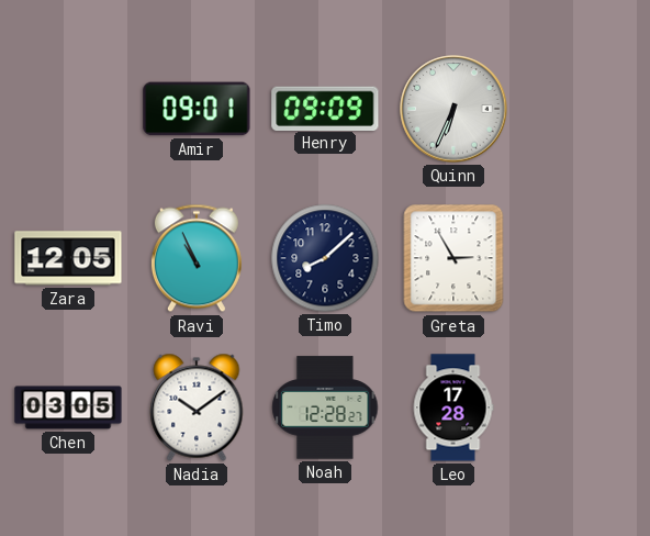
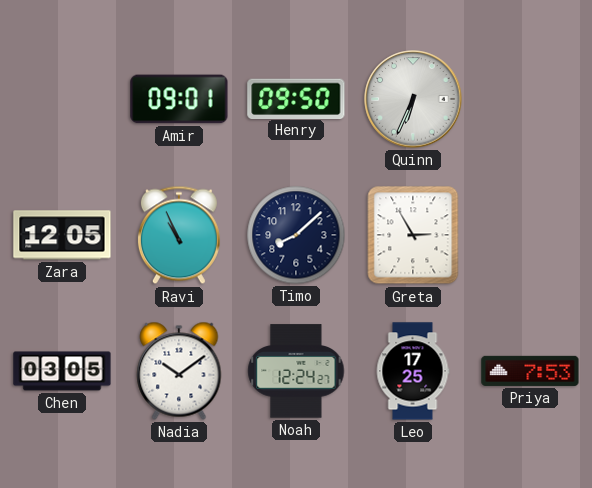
Henry: 09:09 -> 09:50 (296, 98)
Noah: 12:28 -> 12:24 (296, 371)
Leo: 17:28 -> 17:25 (413, 371)
Priya: none -> 7:53 (530, 371)
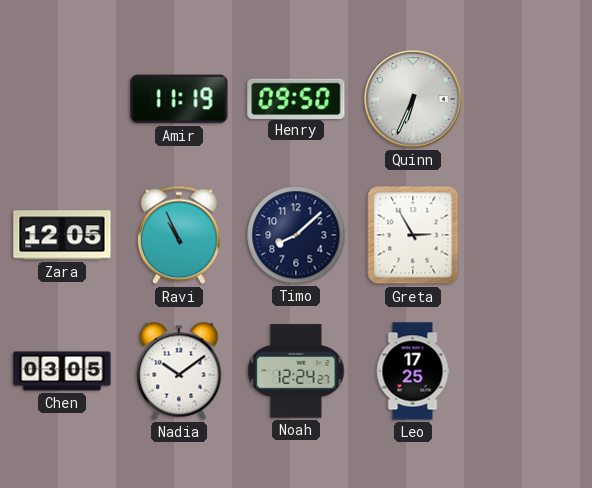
Amir: 09:01 -> 11:19 (179, 99)
Priya: 7:53 -> none (530, 371)
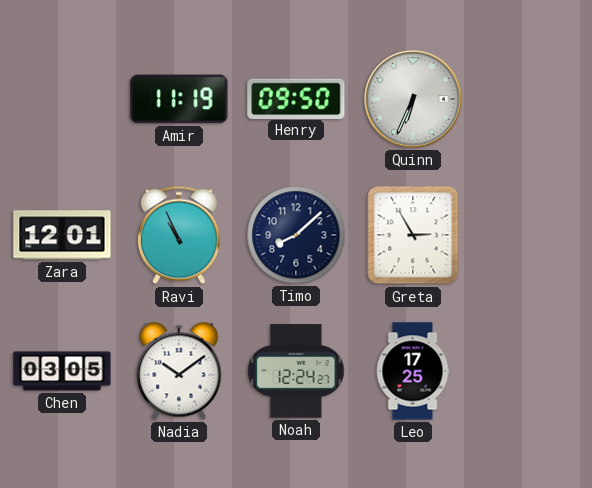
Zara: 12:05 -> 12:01 (62, 235)
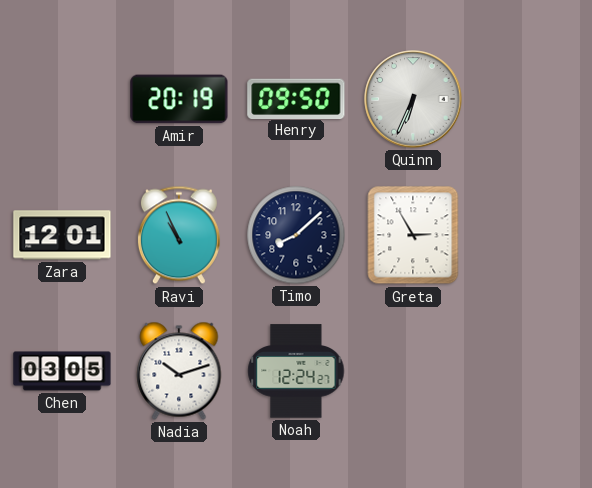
Amir: 11:19 -> 20:19 (179, 99)
Nadia: 10:09 -> 10:12 (179, 371)
Leo: 17:25 -> none (413, 371)
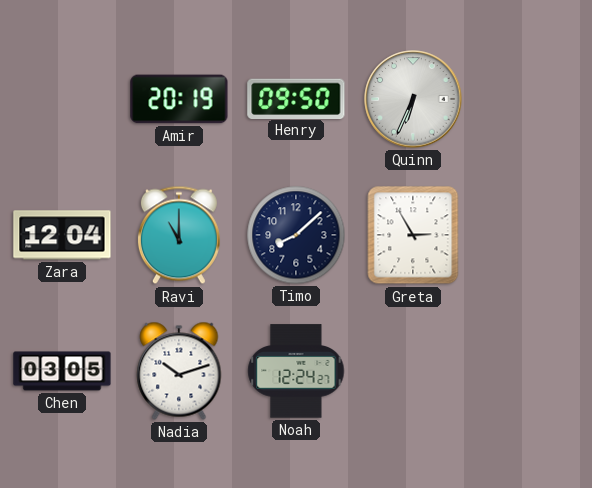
Zara: 12:01 -> 12:04 (62, 235)
Ravi: 10:56 -> 11:00 (179, 235)
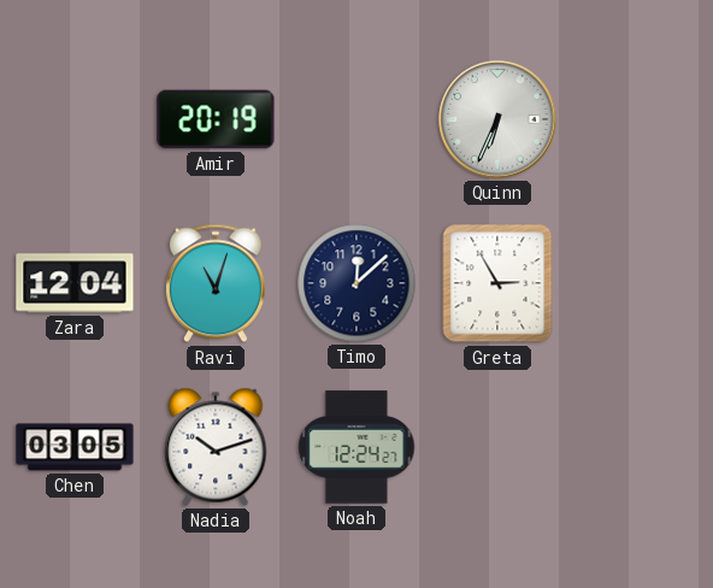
Henry: 09:50 -> none (296, 98)
Ravi: 11:00 -> 11:03 (216, 283)
Timo: 8:08 -> 12:08 (356, 283)
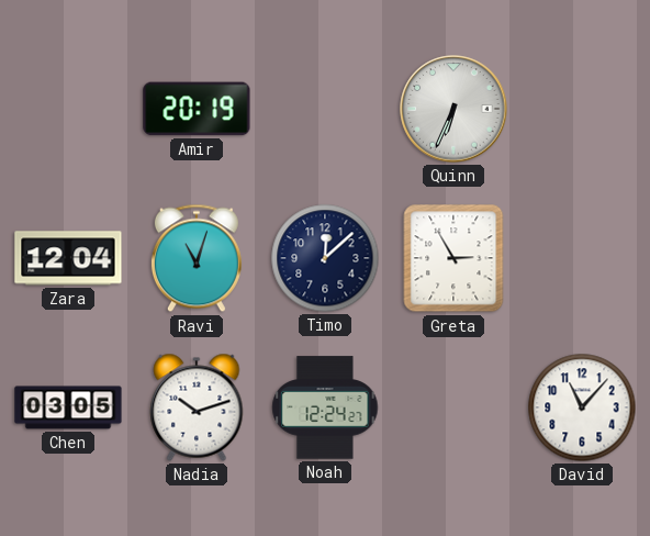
David: none -> 11:07 (582, 407)
